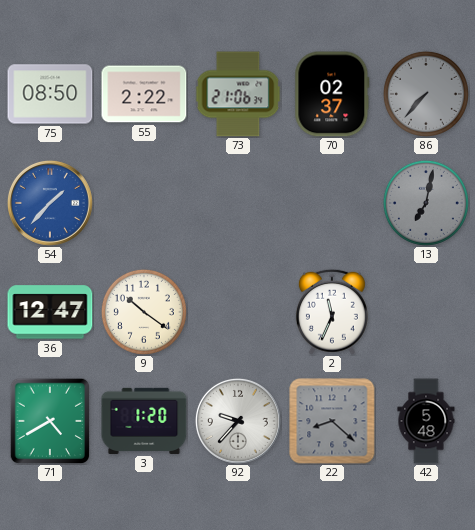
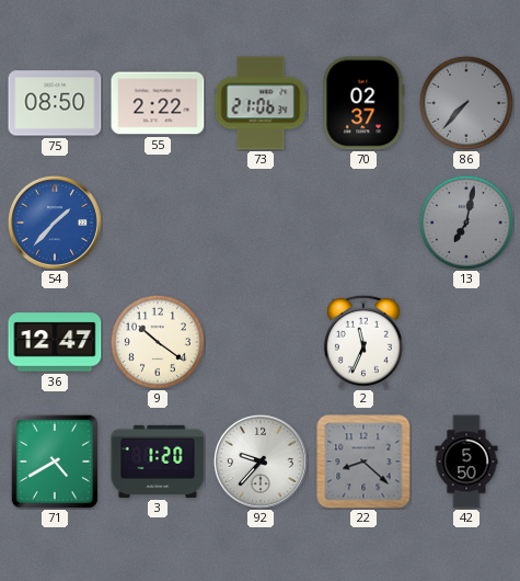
42: 5:48 -> 5:50 (466, 462)
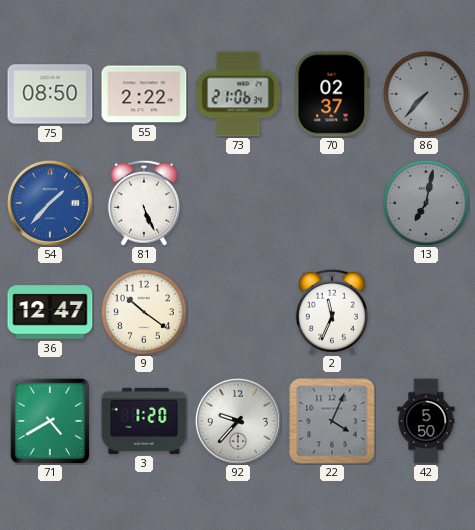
81: none -> 5:26 (144, 203)
22: 8:22 -> 4:04 (332, 421)
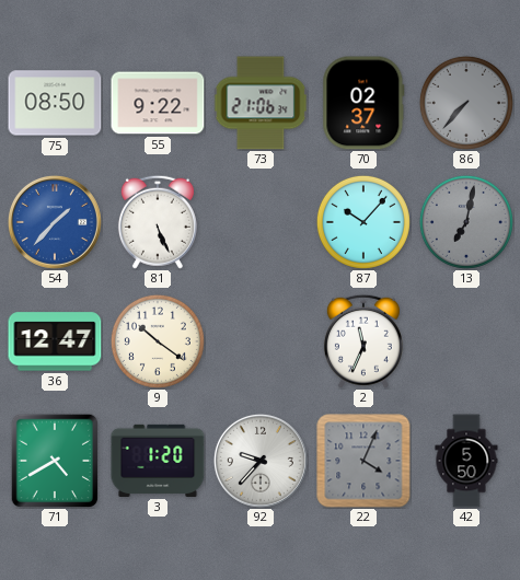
55: 2:22 -> 9:22 (158, 103)
87: none -> 10:07 (363, 222)
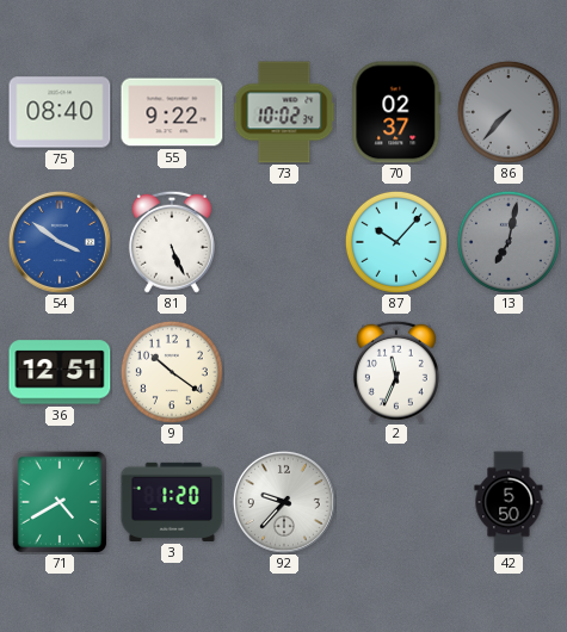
75: 08:50 -> 08:40 (60, 112)
73: 21:06 -> 10:02 (284, 112)
54: 1:37 -> 3:51 (60, 242)
36: 12:47 -> 12:51 (60, 372)
22: 4:04 -> none (363, 461)
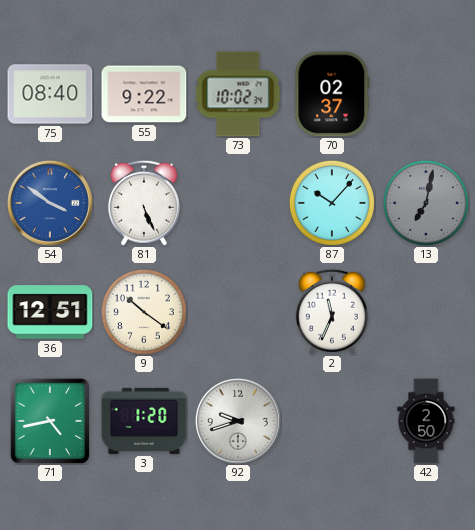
86: 7:37 -> none (509, 112)
71: 4:40 -> 4:43 (50, 421)
92: 9:37 -> 9:42 (238, 421)
42: 5:50 -> 2:50 (426, 421)
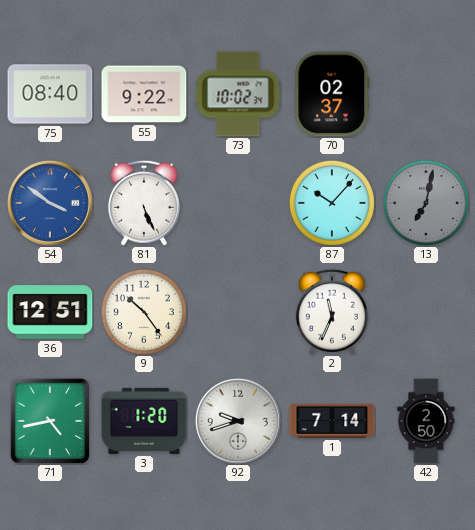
9: 10:21 -> 10:24 (144, 312)
1: none -> 7:14 (332, 421)
